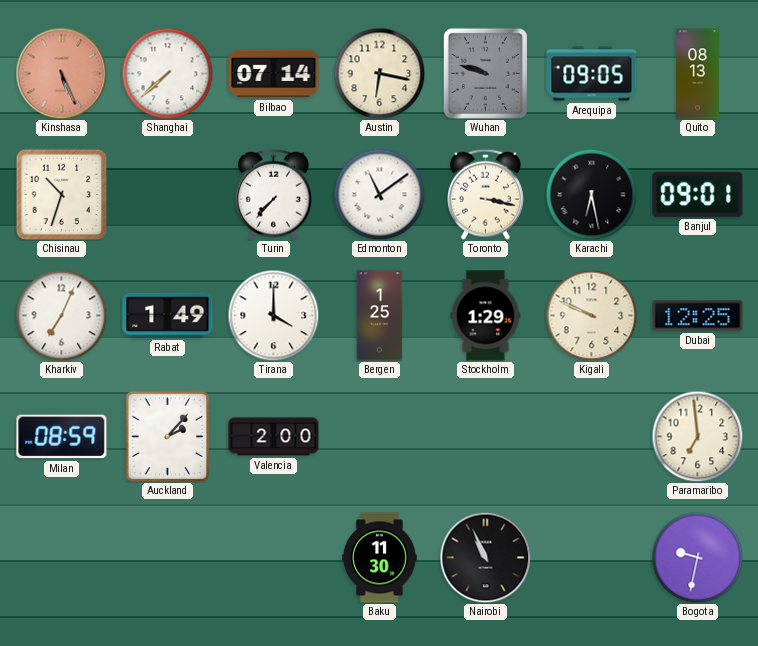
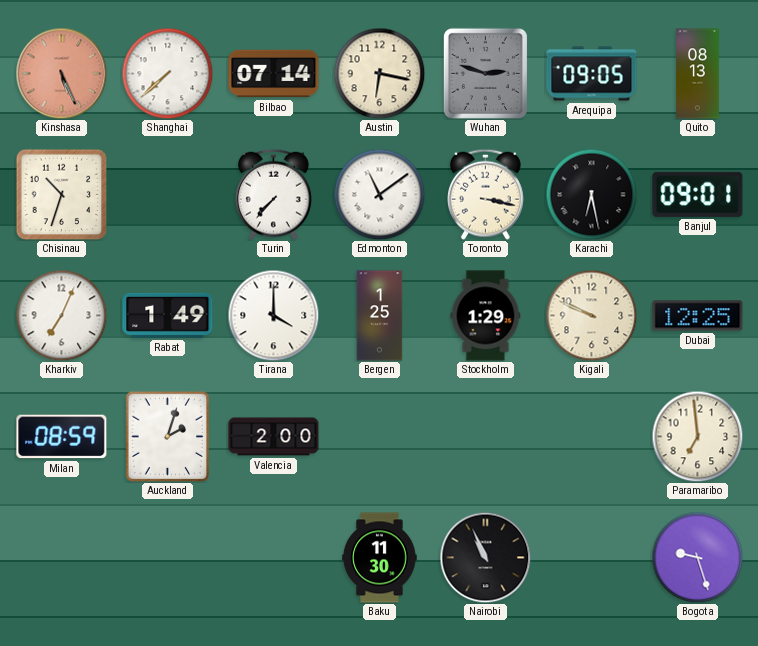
Wuhan: 9:48 -> 2:48 (485, 73)
Auckland: 2:07 -> 2:03 (168, 436)
Bogota: 9:32 -> 9:27 (697, 557)
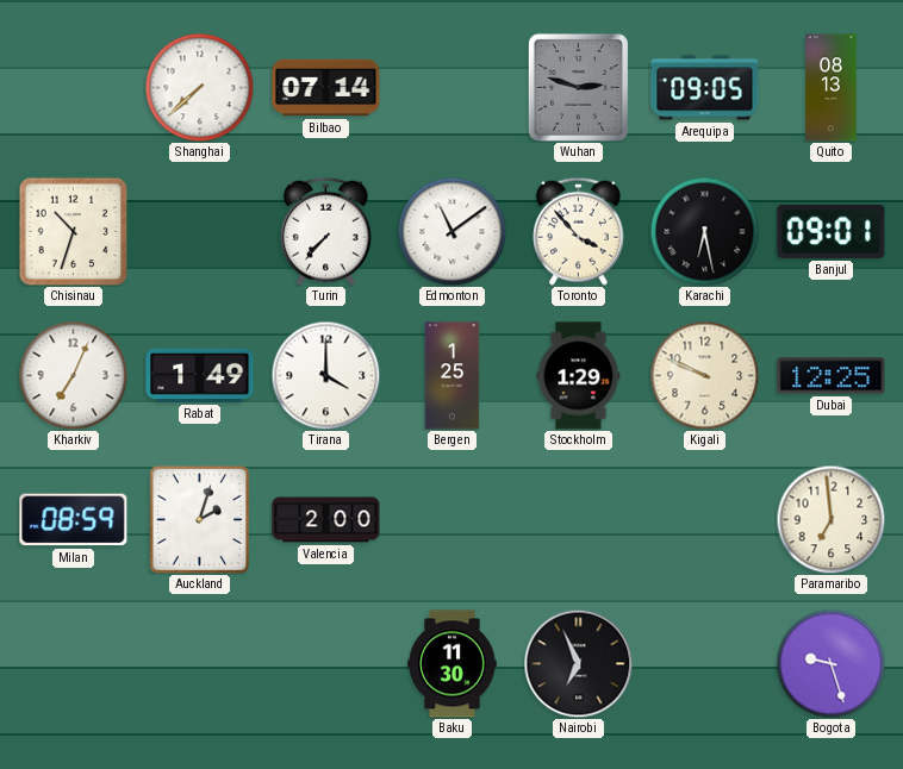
Kinshasa: 5:26 -> none (61, 73)
Austin: 6:17 -> none (379, 73)
Toronto: 3:17 -> 3:53 (579, 231)
Nairobi: 10:56 -> 6:56 (578, 663)
